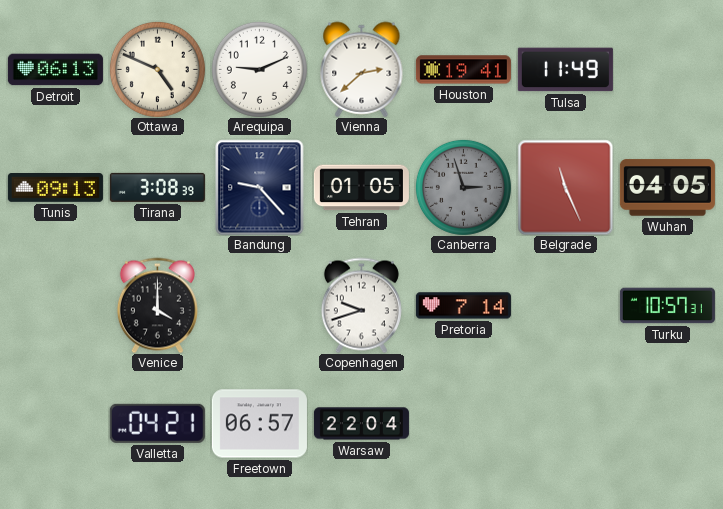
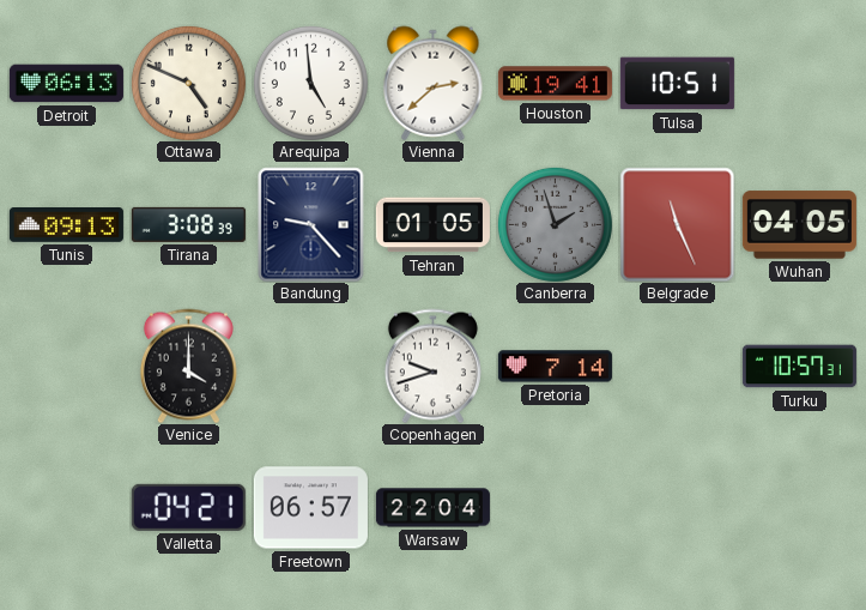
Arequipa: 9:11 -> 4:59 (310, 83)
Tulsa: 11:49 -> 10:51 (677, 84)
Canberra: 2:57 -> 1:57 (555, 224)
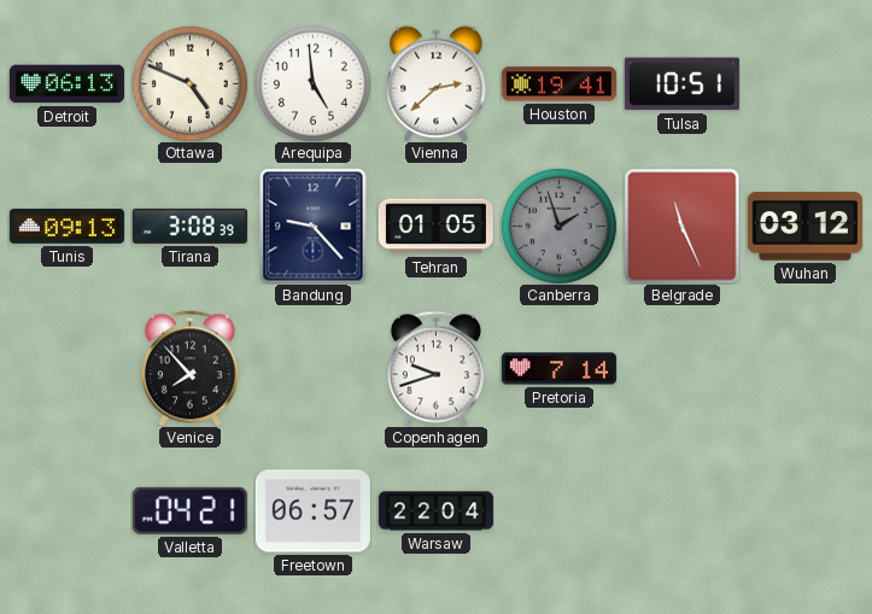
Wuhan: 04:05 -> 03:12 (804, 227)
Venice: 4:00 -> 7:53 (189, 368)
Turku: 10:57 -> none (799, 367)
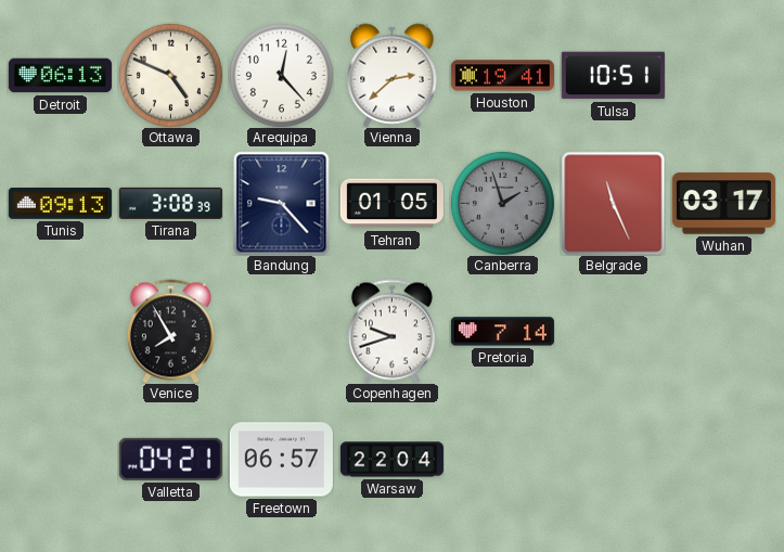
Arequipa: 4:59 -> 12:23 (281, 75)
Wuhan: 03:12 -> 03:17 (723, 204)
Venice: 7:53 -> 7:55 (170, 331)
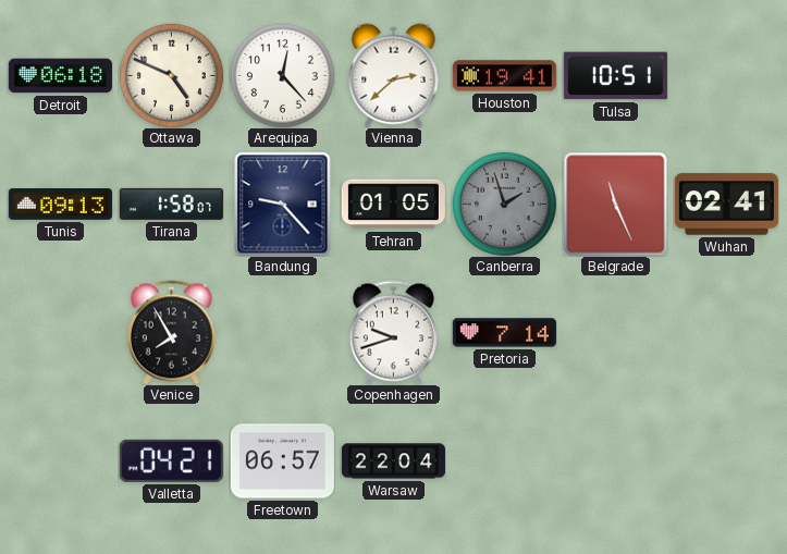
Detroit: 06:13 -> 06:18 (60, 76)
Tirana: 3:08 -> 1:58 (171, 204)
Wuhan: 03:17 -> 02:41 (726, 205)
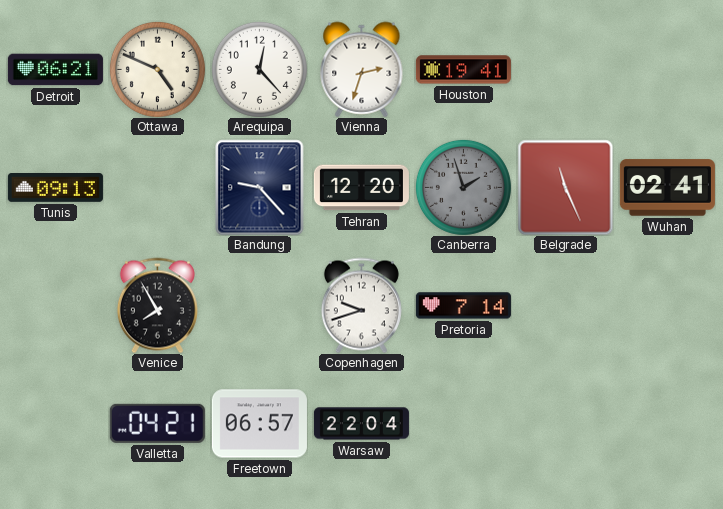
Detroit: 06:18 -> 06:21 (55, 70)
Vienna: 2:38 -> 2:33 (362, 69)
Tulsa: 10:51 -> none (615, 76)
Tirana: 1:58 -> none (171, 204)
Tehran: 01:05 -> 12:20 (361, 188)
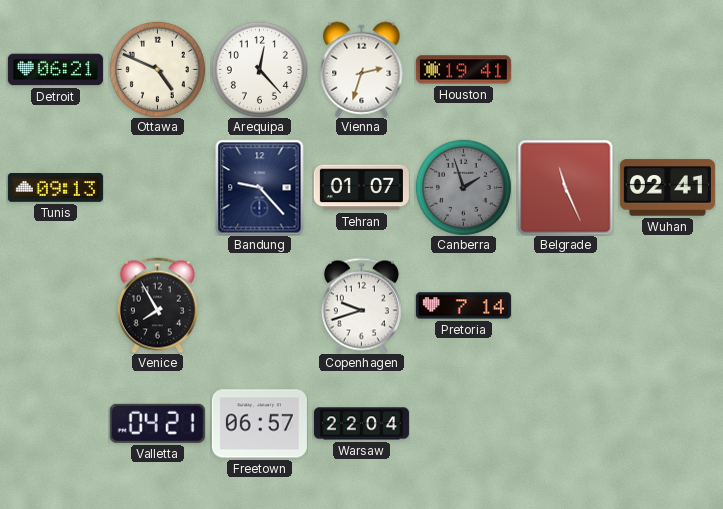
Tehran: 12:20 -> 01:07 (361, 188)
